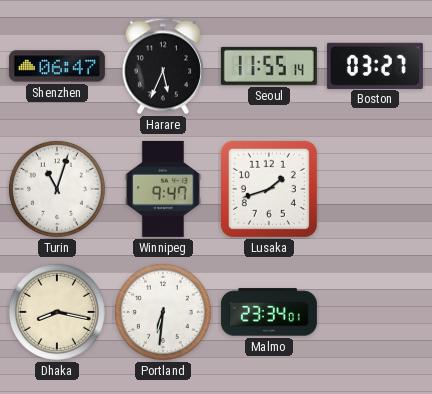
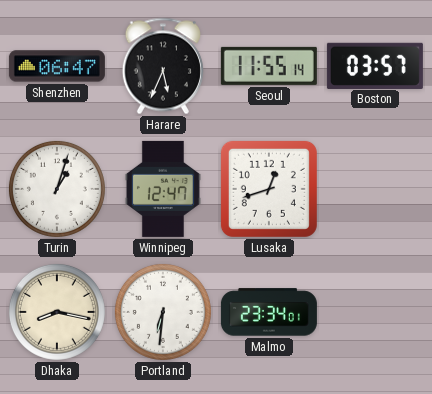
Boston: 03:27 -> 03:57 (375, 65)
Turin: 11:03 -> 1:03 (57, 189)
Winnipeg: 9:47 -> 12:47 (163, 189)
Lusaka: 1:42 -> 12:42 (269, 189)
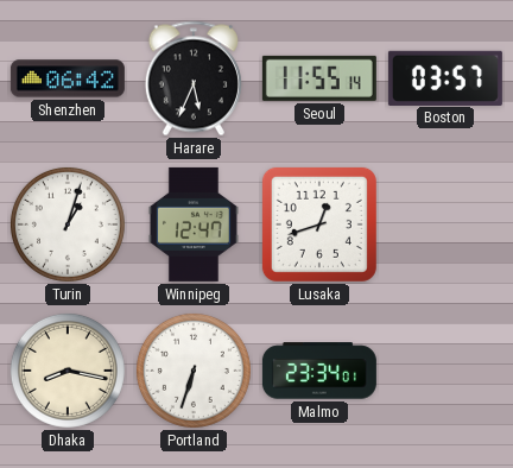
Shenzhen: 06:47 -> 06:42 (68, 78)
Portland: 6:31 -> 6:33 (194, 371)
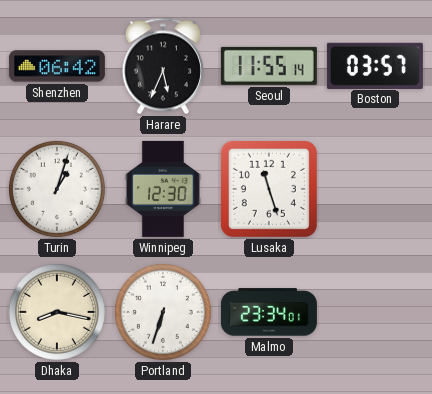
Winnipeg: 12:47 -> 12:30 (163, 189)
Lusaka: 12:42 -> 11:27 (269, 189)
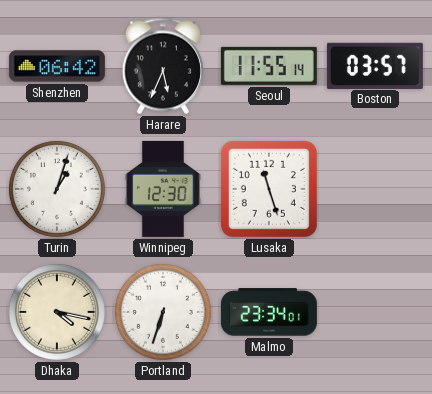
Dhaka: 8:17 -> 4:17 (57, 312)
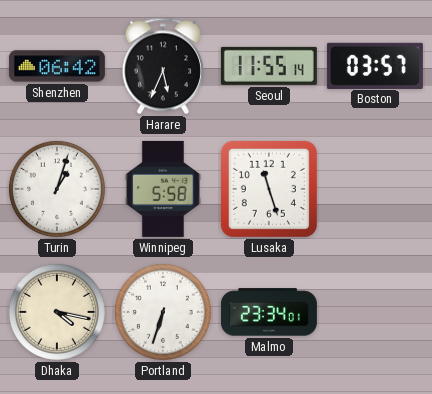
Winnipeg: 12:30 -> 5:58 (163, 189)
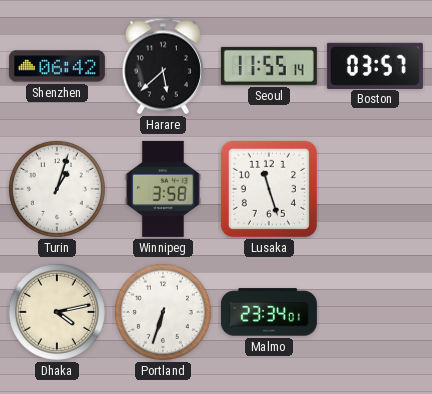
Harare: 5:34 -> 5:38 (163, 66)
Winnipeg: 5:58 -> 3:58 (163, 189)
Dhaka: 4:17 -> 4:13 (57, 312)
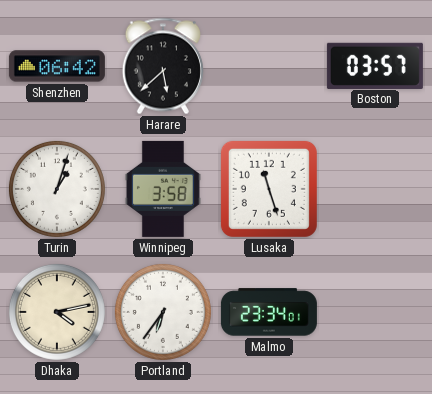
Seoul: 11:55 -> none (269, 66)
Portland: 6:33 -> 6:36 (163, 312)
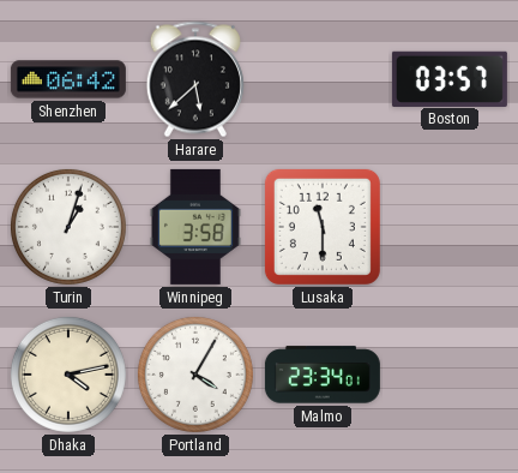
Lusaka: 11:27 -> 11:30 (323, 227)
Portland: 6:36 -> 4:05 (195, 375)
